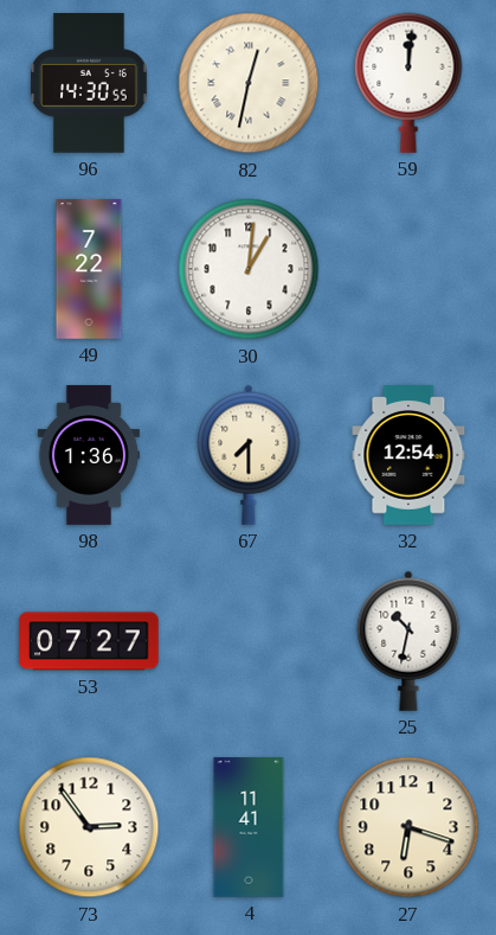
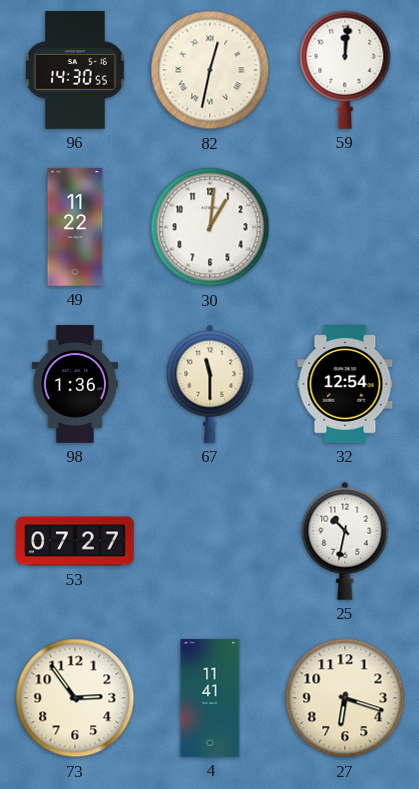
49: 7:22 -> 11:22 (75, 227)
67: 7:30 -> 11:30 (210, 384)
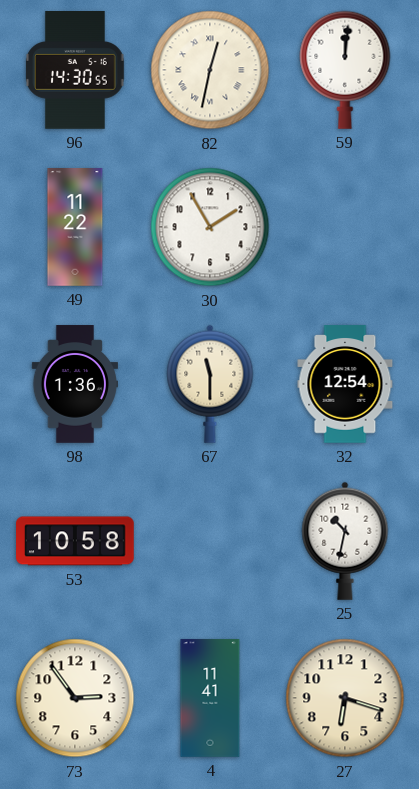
30: 1:01 -> 1:55 (210, 227)
53: 07:27 -> 10:58 (75, 541)
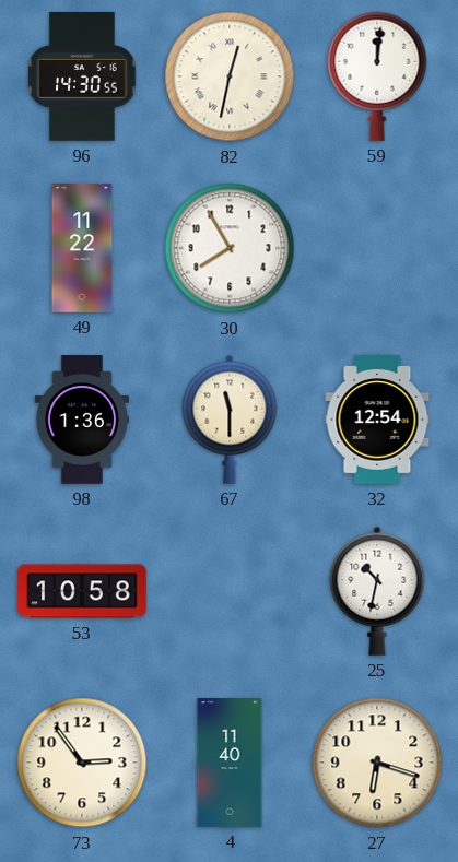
30: 1:55 -> 7:55 (230, 248)
4: 11:41 -> 11:40 (230, 763)
